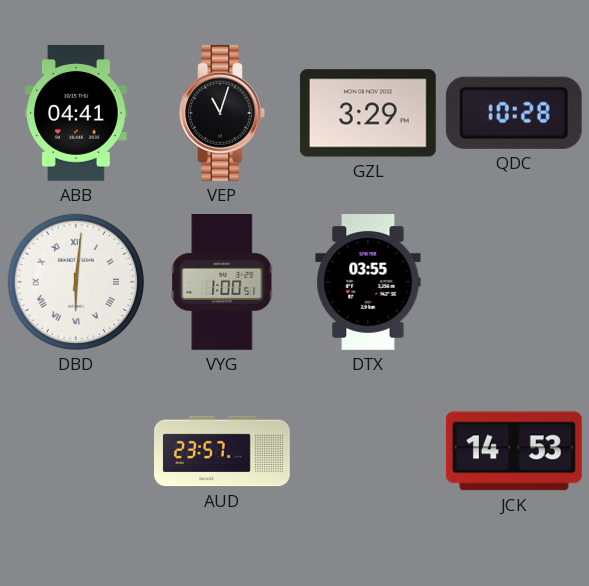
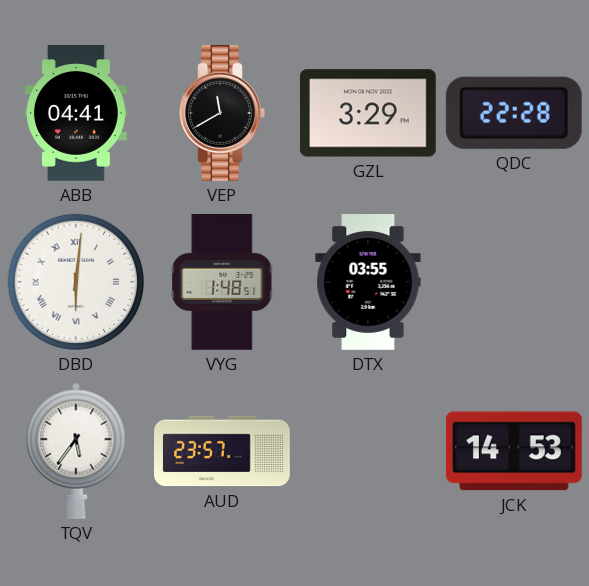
VEP: 11:03 -> 11:40 (222, 113)
QDC: 10:28 -> 22:28 (514, 113)
VYG: 1:00 -> 1:48 (222, 283)
TQV: none -> 5:36 (76, 451)
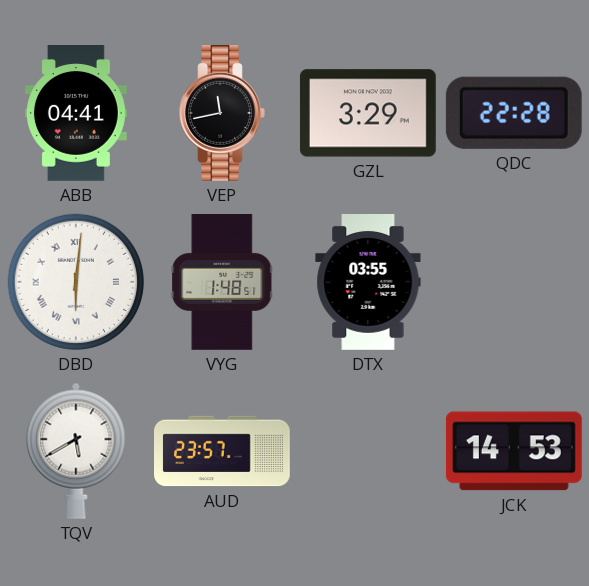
VEP: 11:40 -> 11:43 (222, 113)
TQV: 5:36 -> 5:40 (76, 451)
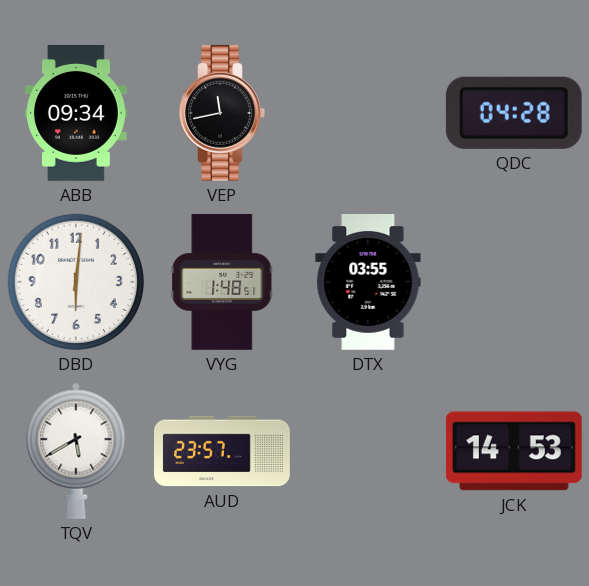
ABB: 04:41 -> 09:34 (77, 114)
GZL: 3:29 -> none (368, 113)
QDC: 22:28 -> 04:28 (514, 113)
DBD numerals: Roman -> Arabic (76, 282)
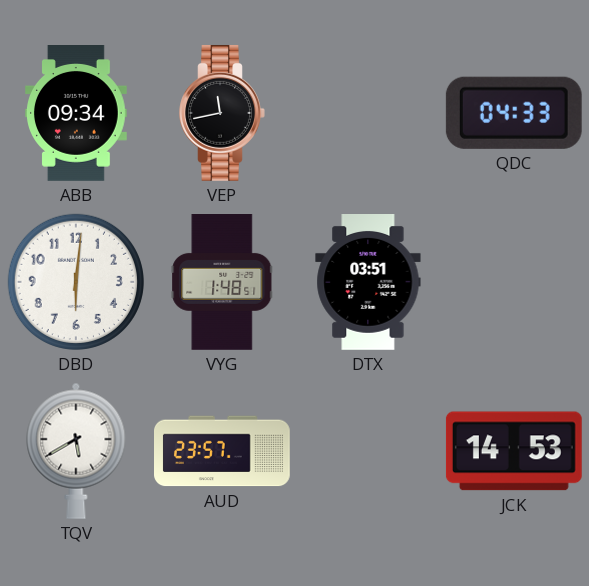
QDC: 04:28 -> 04:33 (514, 113)
DTX: 03:55 -> 03:51 (368, 283)
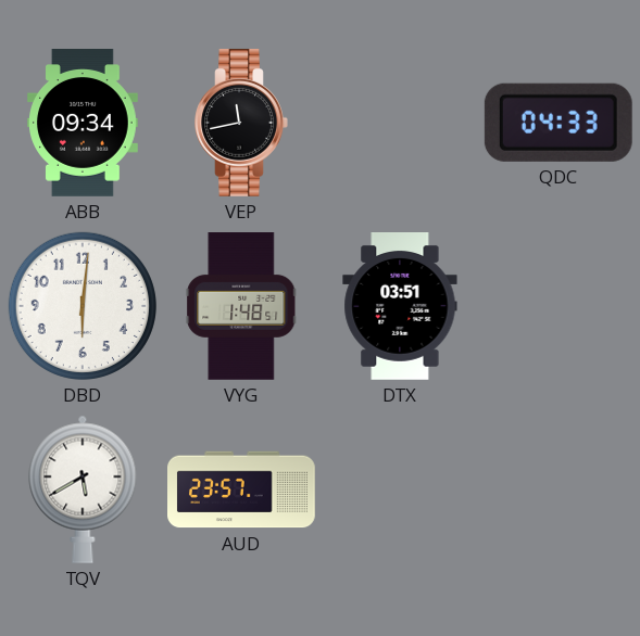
JCK: 14:53 -> none (514, 451)
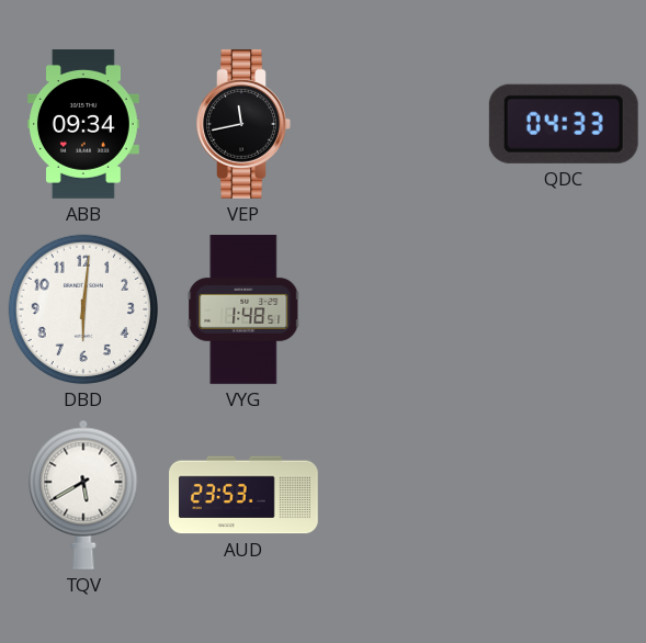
DTX: 03:51 -> none (400, 307)
AUD: 23:57 -> 23:53 (245, 495)
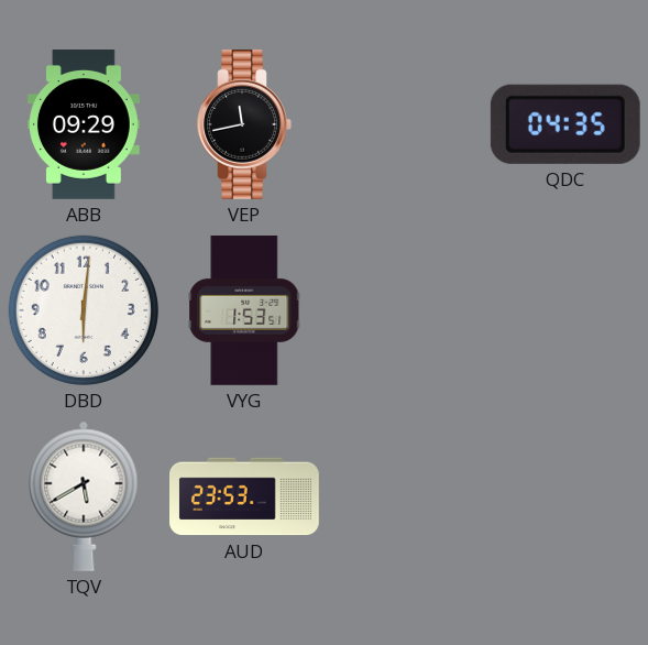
ABB: 09:34 -> 09:29 (85, 125)
QDC: 04:33 -> 04:35 (565, 124)
VYG: 1:48 -> 1:53 (244, 311)
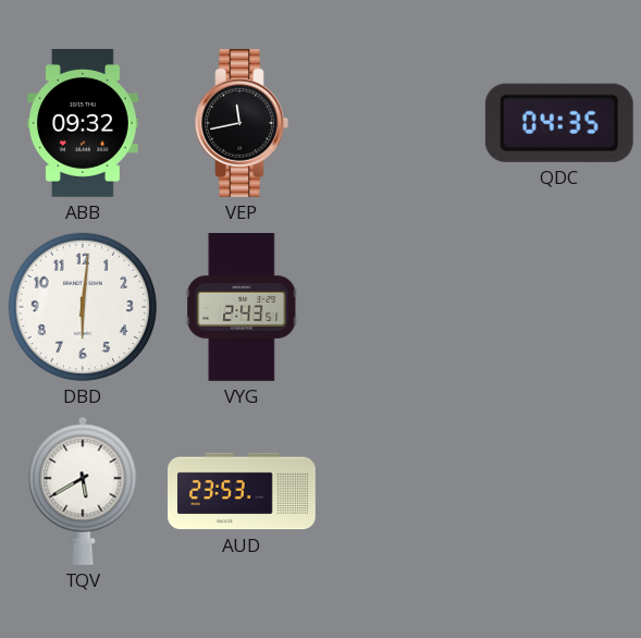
ABB: 09:29 -> 09:32 (84, 124)
VYG: 1:53 -> 2:43 (242, 308)
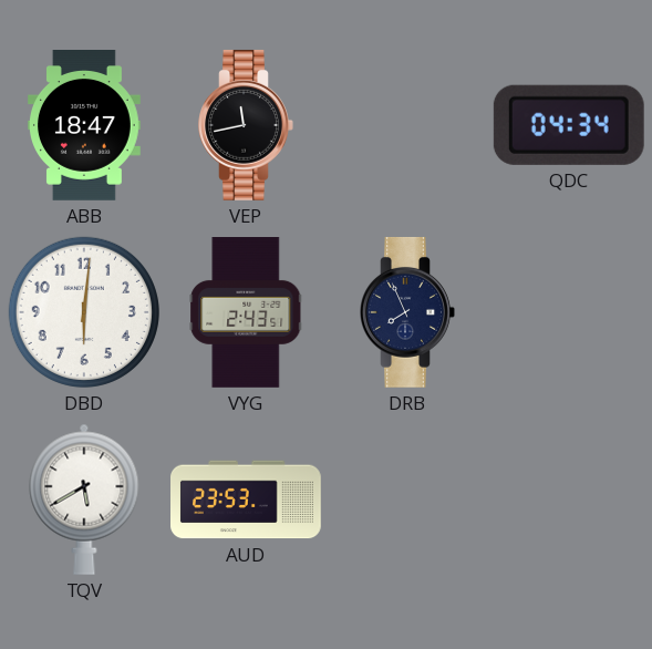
ABB: 09:32 -> 18:47 (85, 126)
QDC: 04:35 -> 04:34 (569, 125)
DRB: none -> 7:56 (407, 312)
